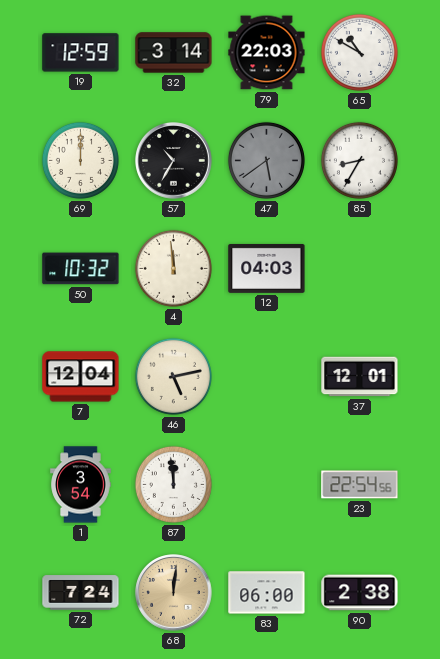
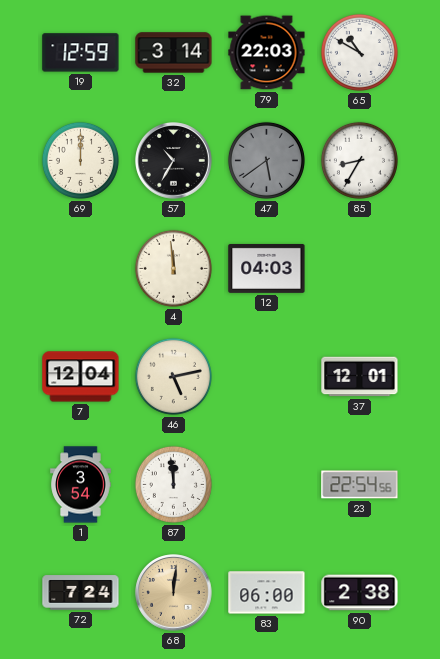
50: 10:32 -> none (81, 269)
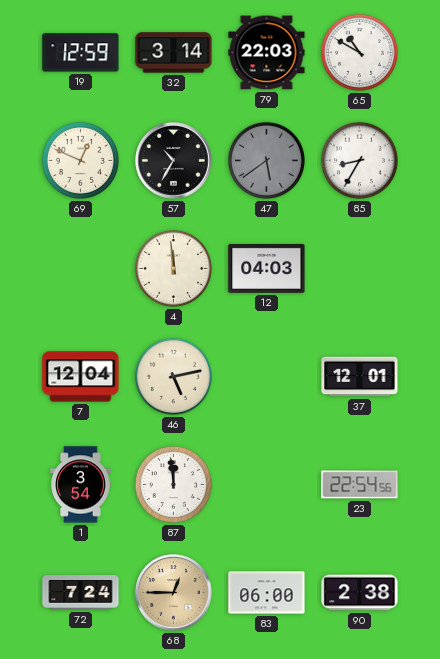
69: 12:00 -> 12:49 (80, 160)
68: 12:01 -> 12:45 (174, 593)
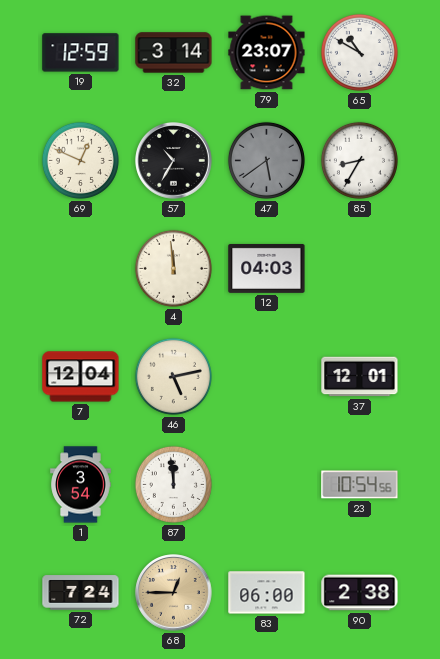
79: 22:03 -> 23:07 (267, 53)
23: 22:54 -> 10:54 (360, 485)
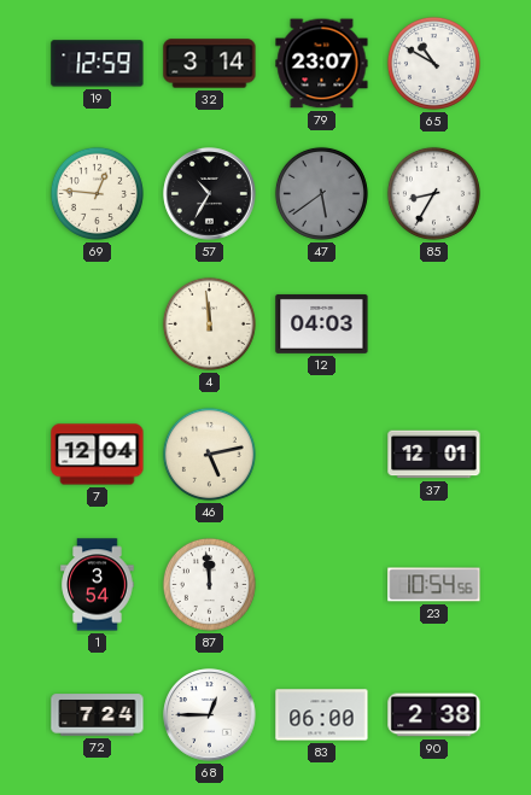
69: 12:49 -> 12:46 (97, 193)
68 dial: champagne -> white (210, 715)
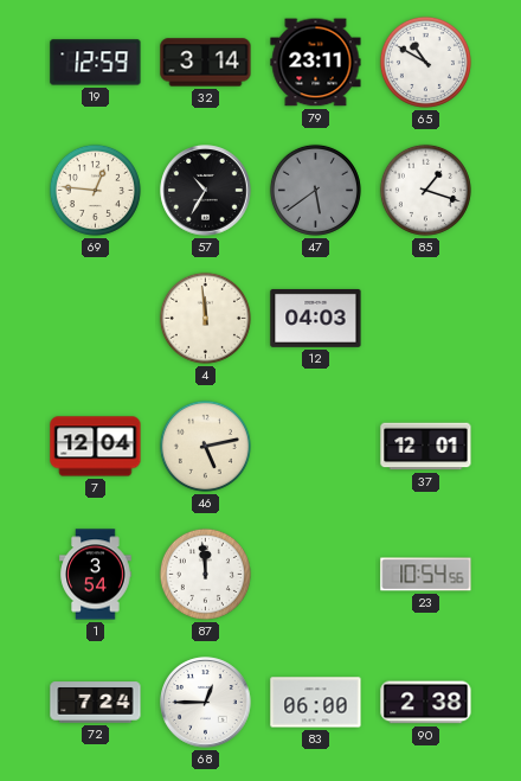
79: 23:07 -> 23:11 (316, 63)
85: 8:35 -> 1:18 (425, 190)
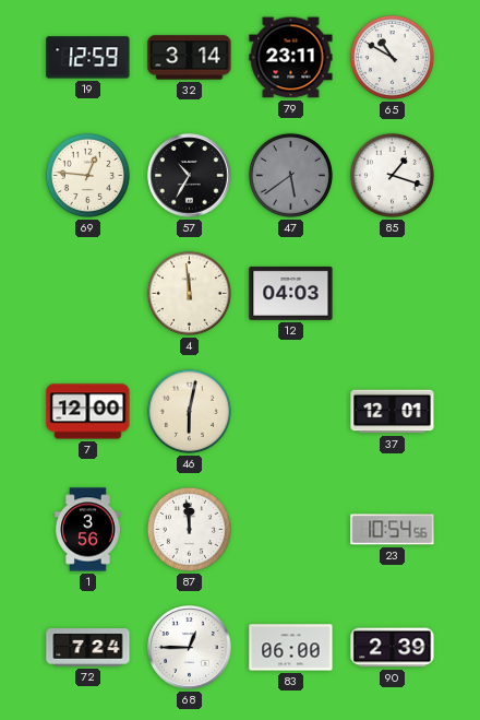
7: 12:04 -> 12:00 (88, 412)
46: 5:13 -> 6:02 (189, 411)
1: 3:54 -> 3:56 (88, 530)
90: 2:38 -> 2:39 (393, 648)
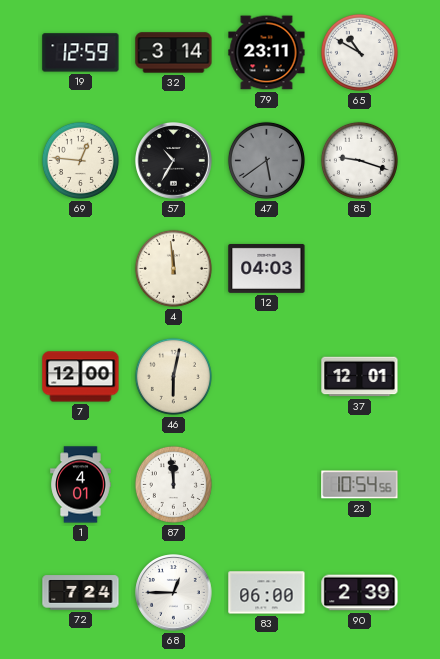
85: 1:18 -> 9:18 (359, 160)
1: 3:56 -> 4:01 (81, 485)
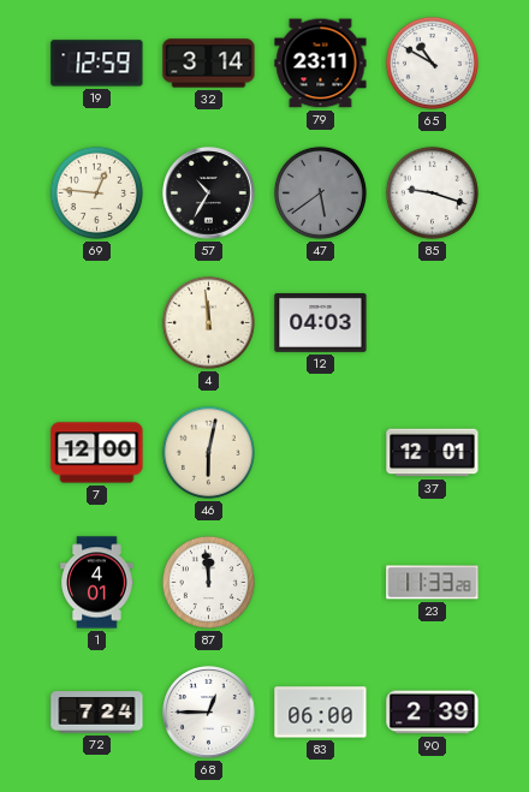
23: 10:54 -> 11:33 (433, 583)
